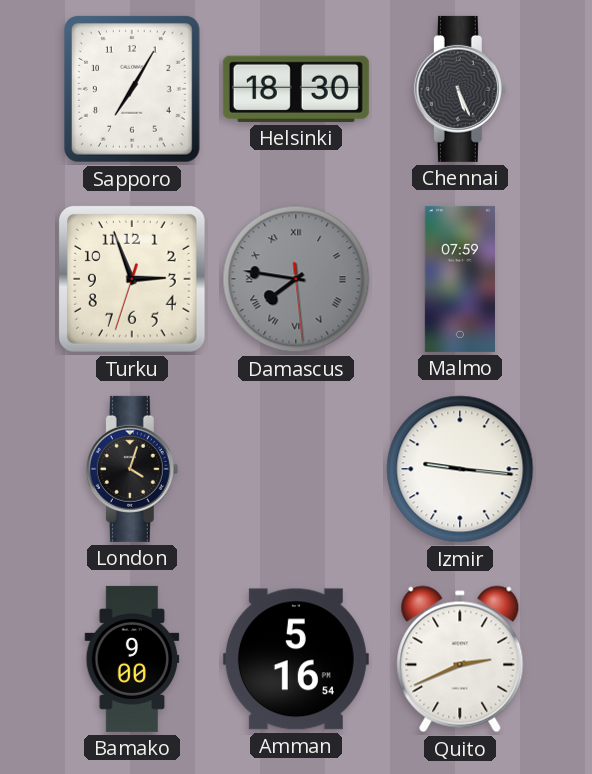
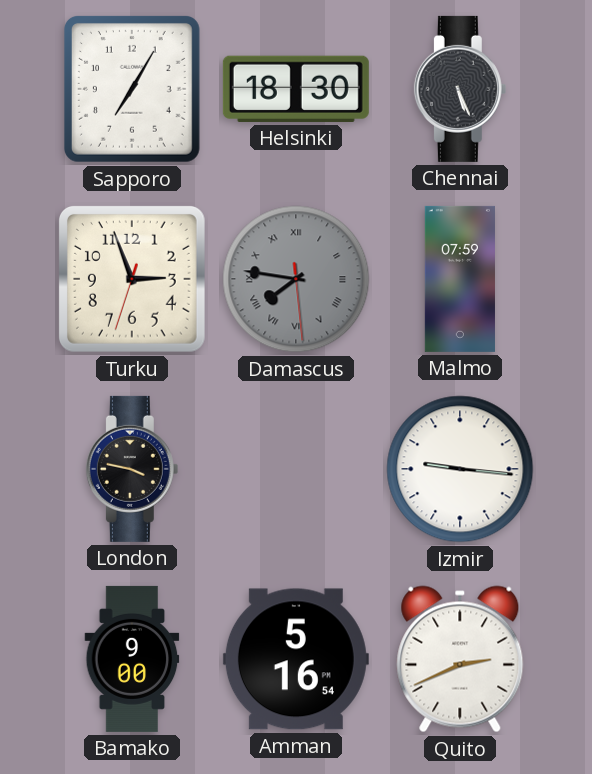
London: 4:03 -> 3:47 (132, 469)
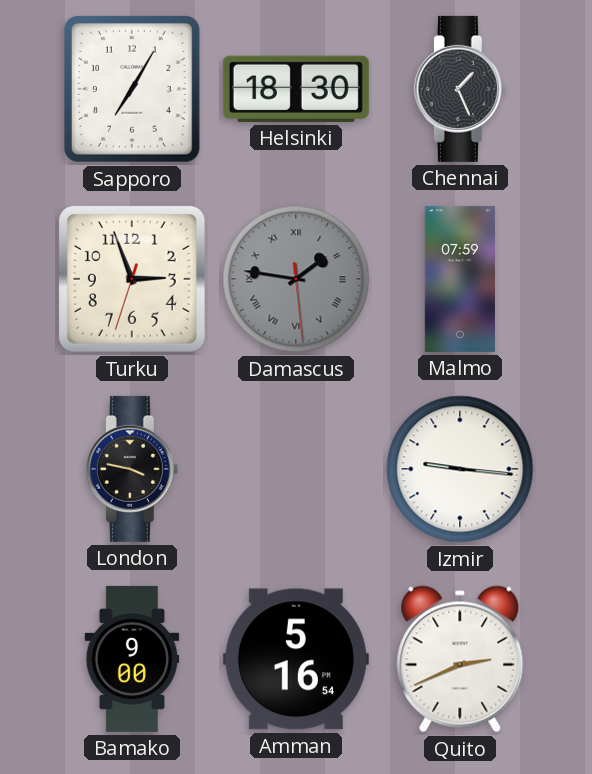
Chennai: 5:26 -> 1:26 (460, 89)
Damascus: 7:46 -> 1:46 (296, 279)
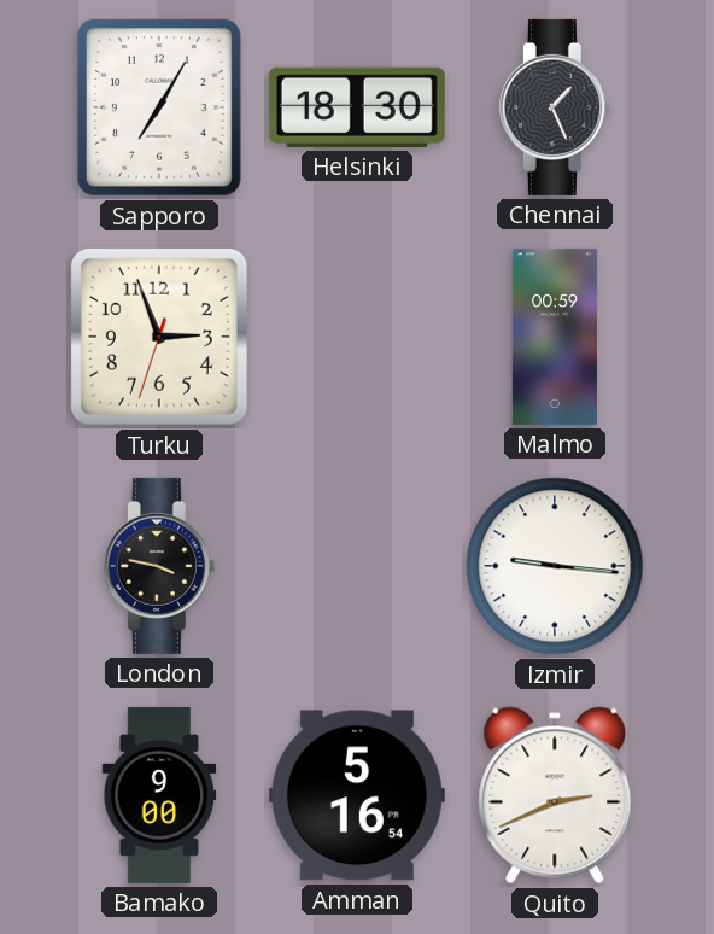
Damascus: 1:46 -> none (296, 279)
Malmo: 07:59 -> 00:59 (555, 337)
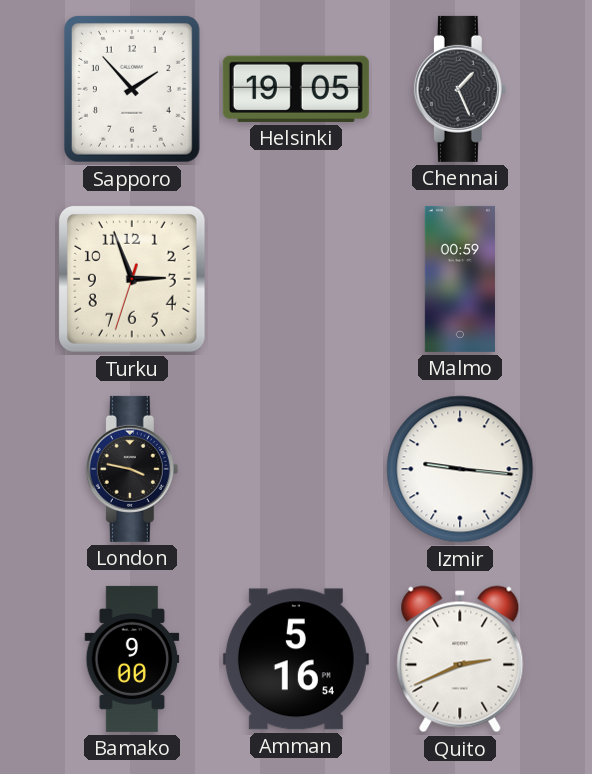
Sapporo: 7:05 -> 1:53 (132, 89)
Helsinki: 18:30 -> 19:05 (296, 89)
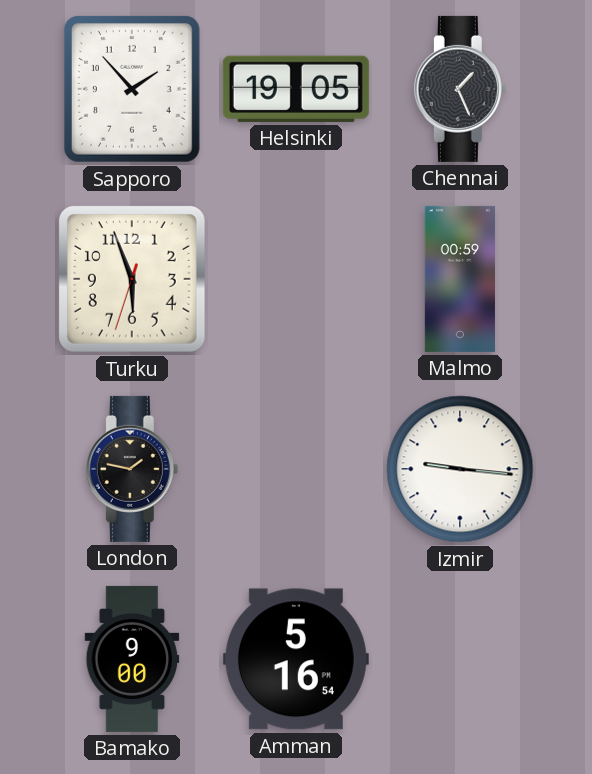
Turku: 2:56 -> 5:56 (132, 279)
London: 3:47 -> 1:47 (132, 469)
Quito: 2:41 -> none (460, 659)
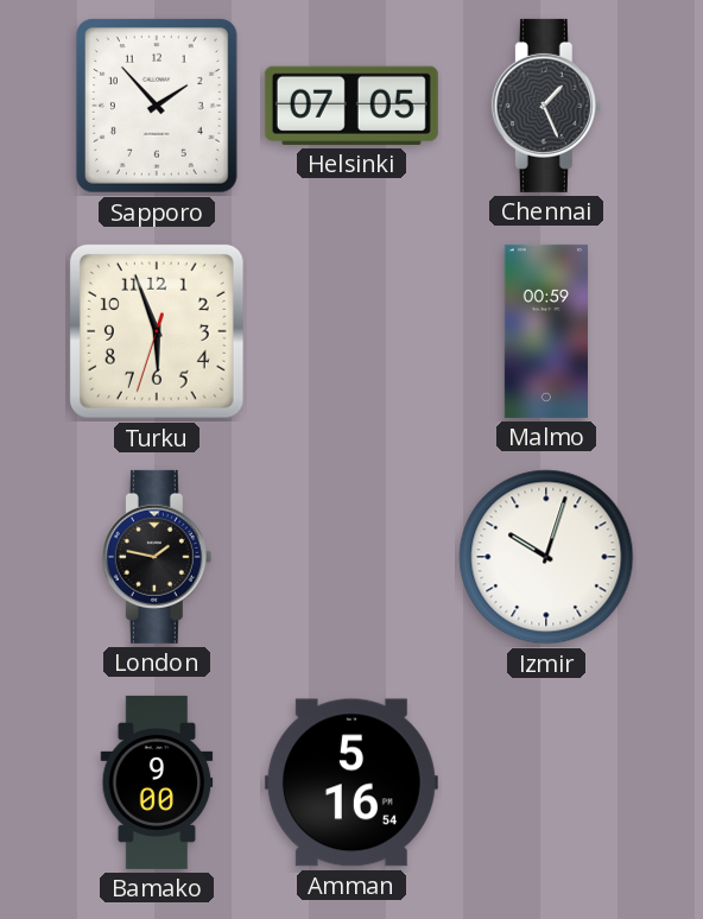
Helsinki: 19:05 -> 07:05 (351, 106)
Izmir: 9:16 -> 10:03 (546, 557)
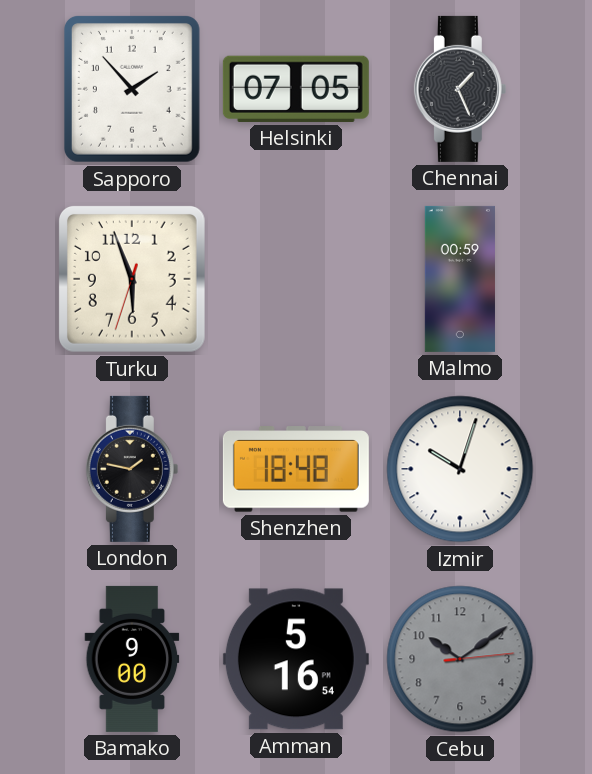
Shenzhen: none -> 18:48 (296, 469)
Cebu: none -> 10:09 (460, 659)
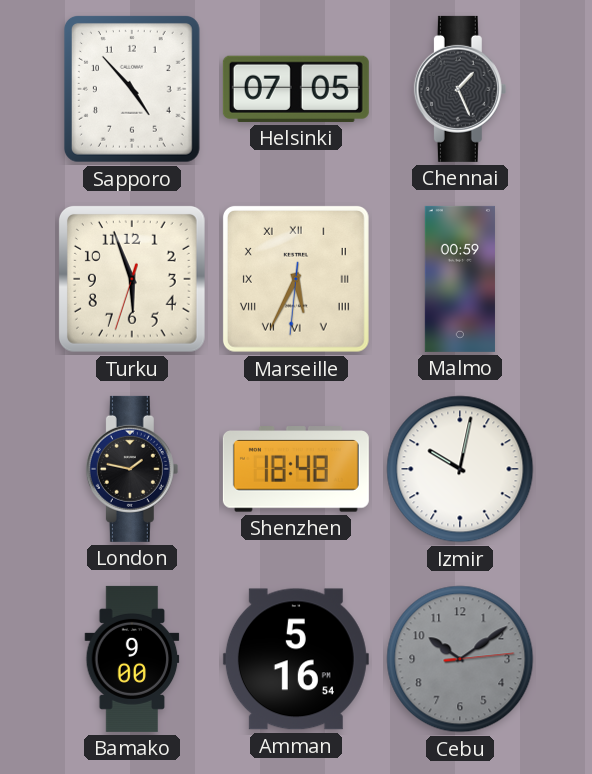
Sapporo: 1:53 -> 4:53 (132, 89)
Marseille: none -> 5:34 (296, 279)
Izmir: 10:03 -> 10:02 (460, 469)
